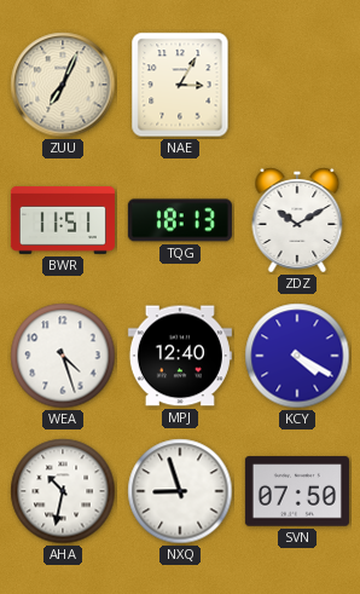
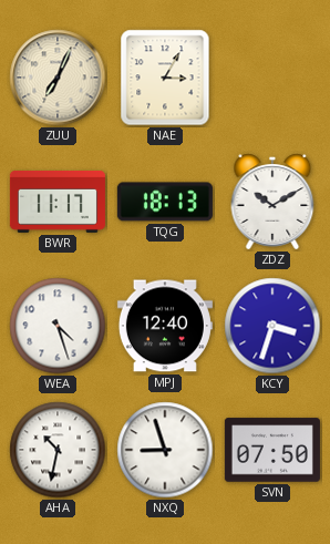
BWR: 11:51 -> 11:17 (58, 203)
KCY: 4:20 -> 3:33 (272, 326)
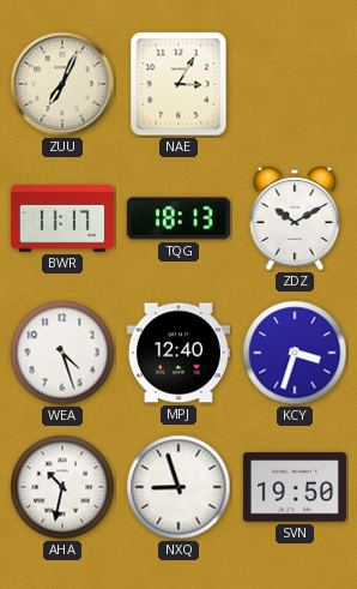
SVN: 07:50 -> 19:50 (295, 487)
